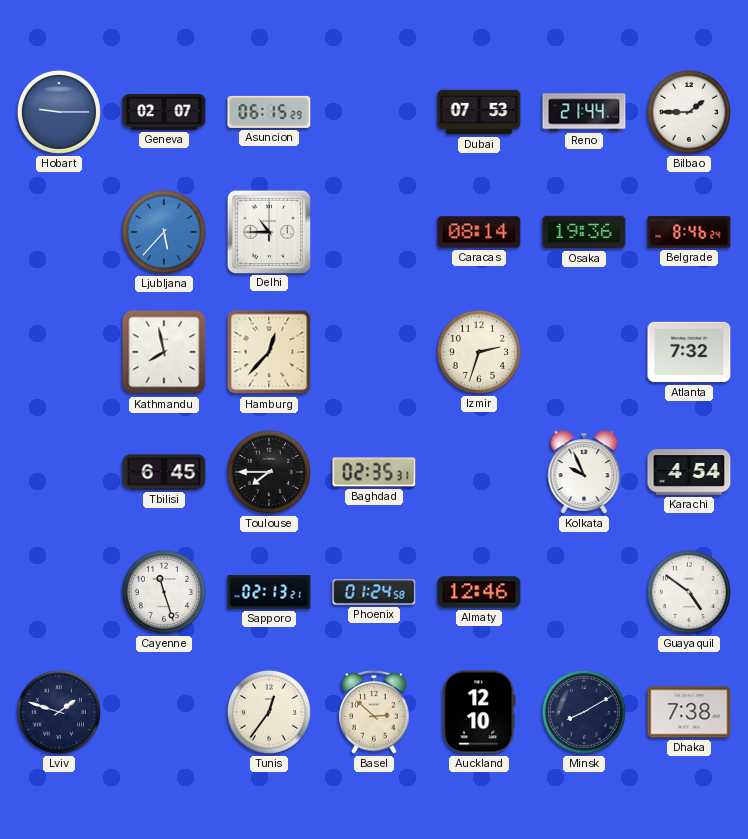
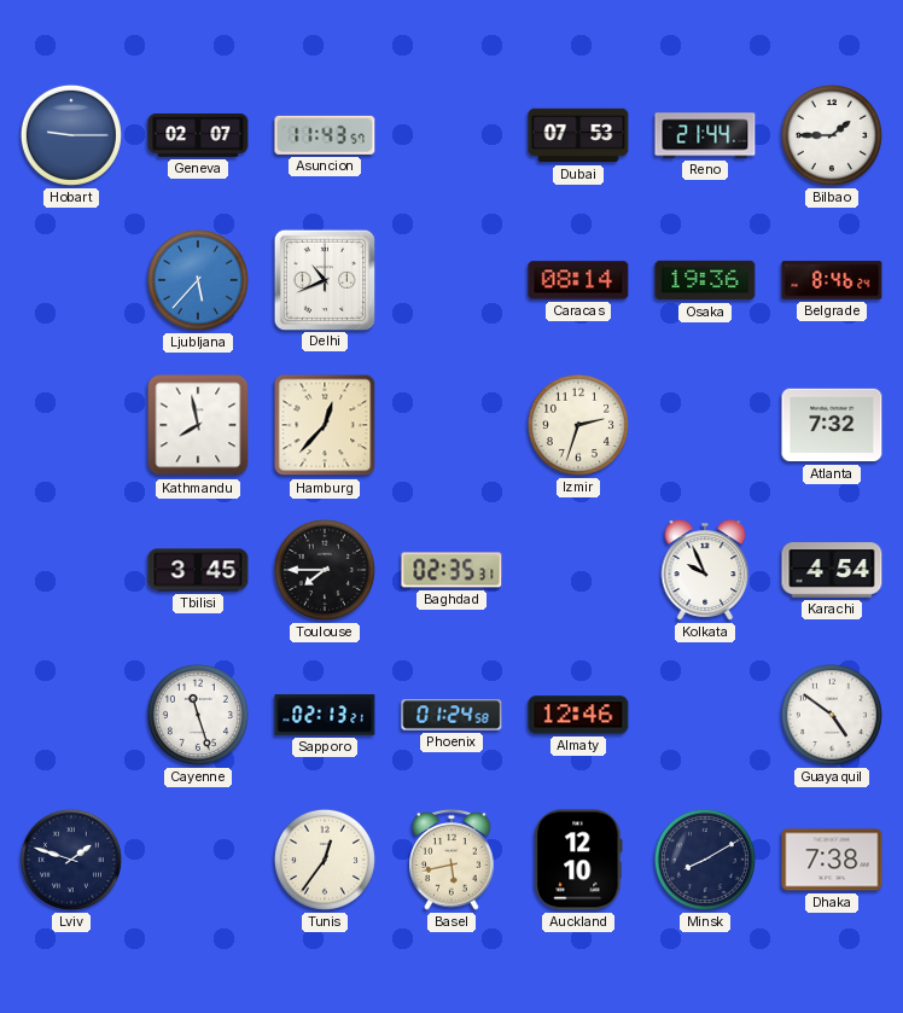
Asuncion: 06:15 -> 11:43 (325, 135)
Delhi: 10:45 -> 10:41 (324, 279)
Tbilisi: 6:45 -> 3:45 (198, 570)
Basel: 2:52 -> 5:43 (451, 861)
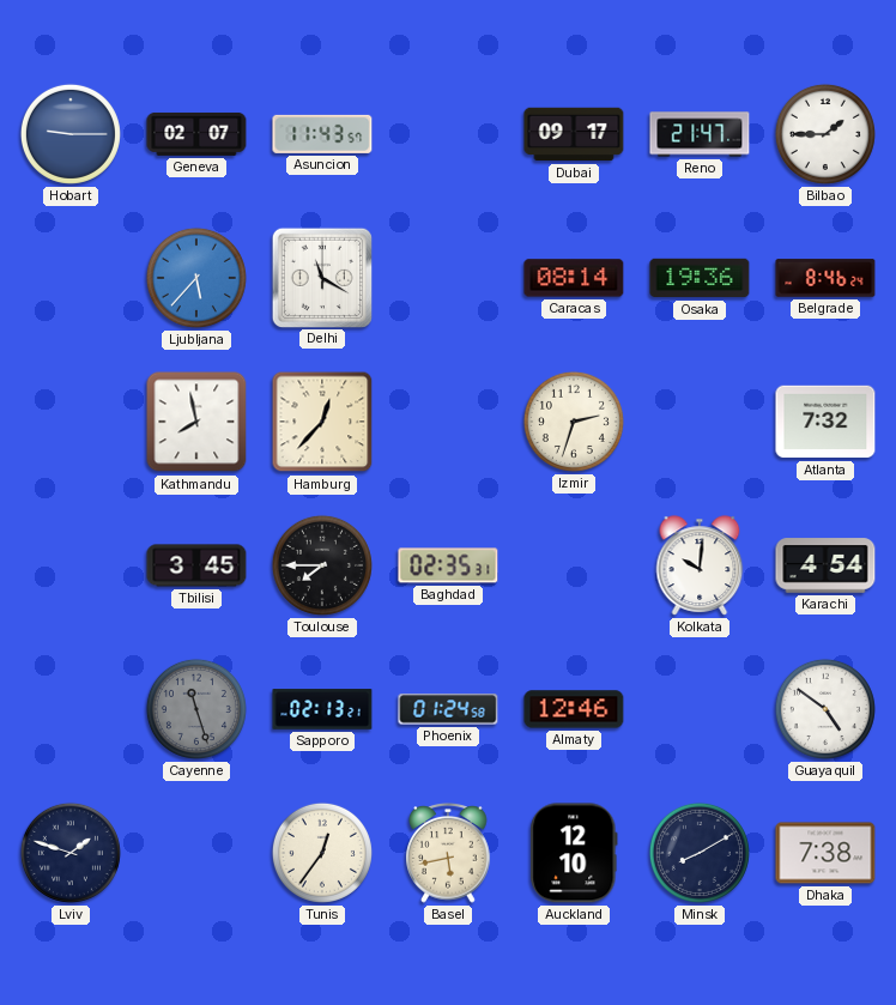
Dubai: 07:53 -> 09:17 (574, 134)
Reno: 21:44 -> 21:47 (700, 134)
Delhi: 10:41 -> 11:20 (321, 277)
Kolkata: 9:56 -> 10:01 (700, 565)
Cayenne dial: white -> grey (196, 709)
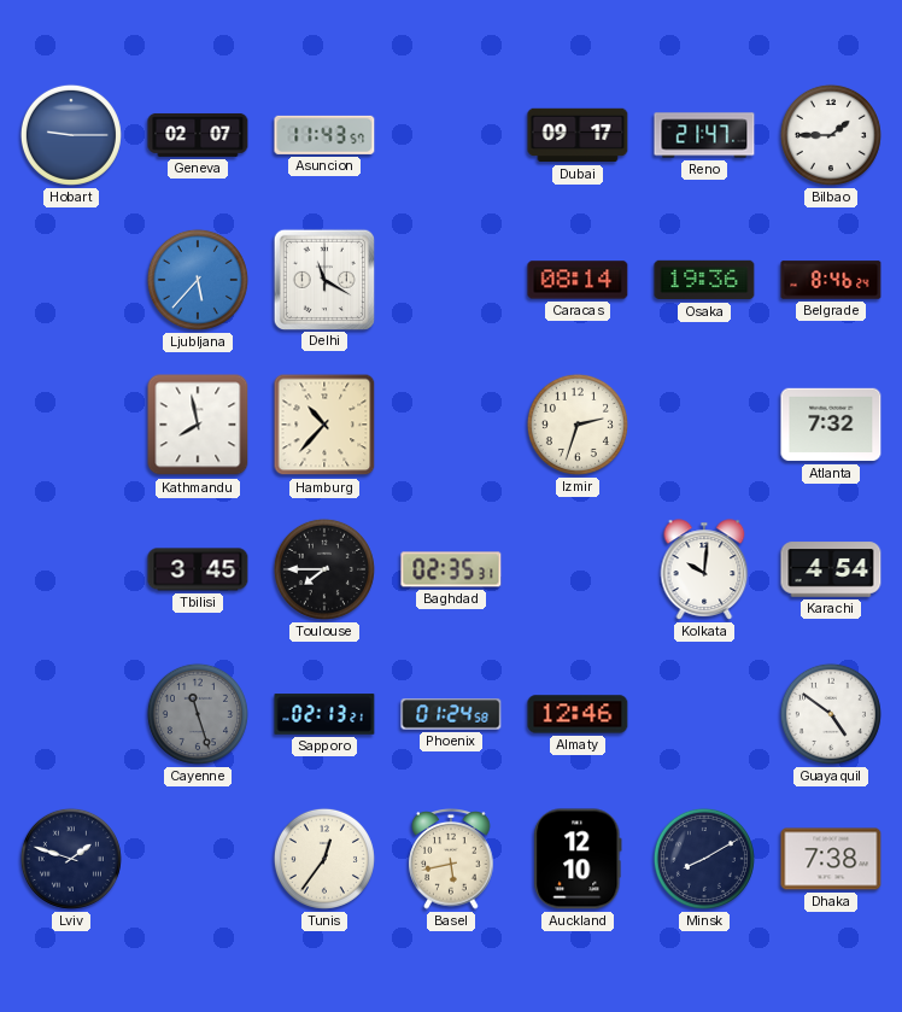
Hamburg: 12:37 -> 10:37 (324, 425)
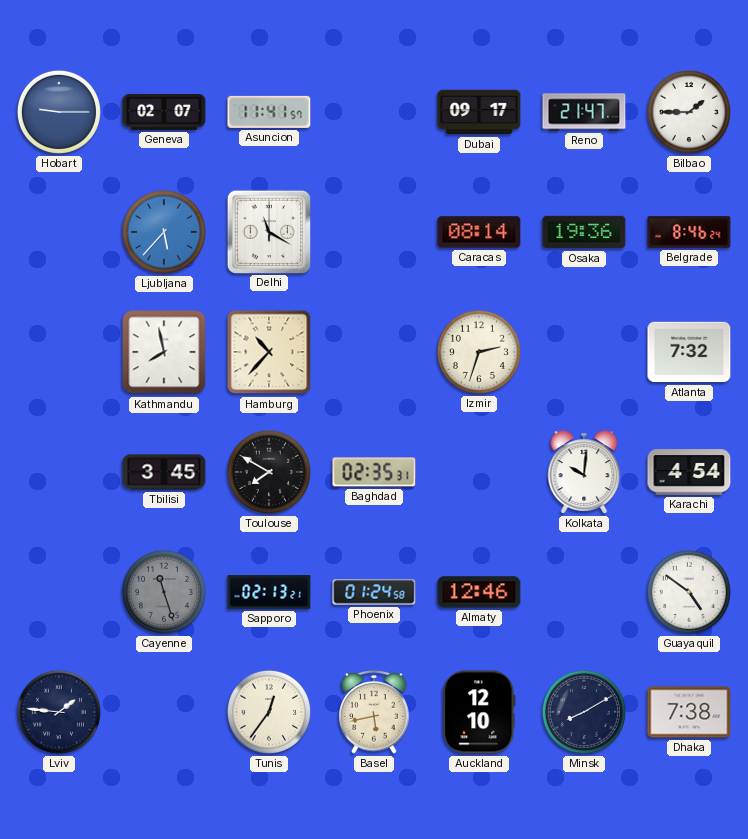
Asuncion: 11:43 -> 11:41 (269, 112)
Toulouse: 7:45 -> 7:50 (269, 472)
Lviv: 1:48 -> 1:46 (59, 712)
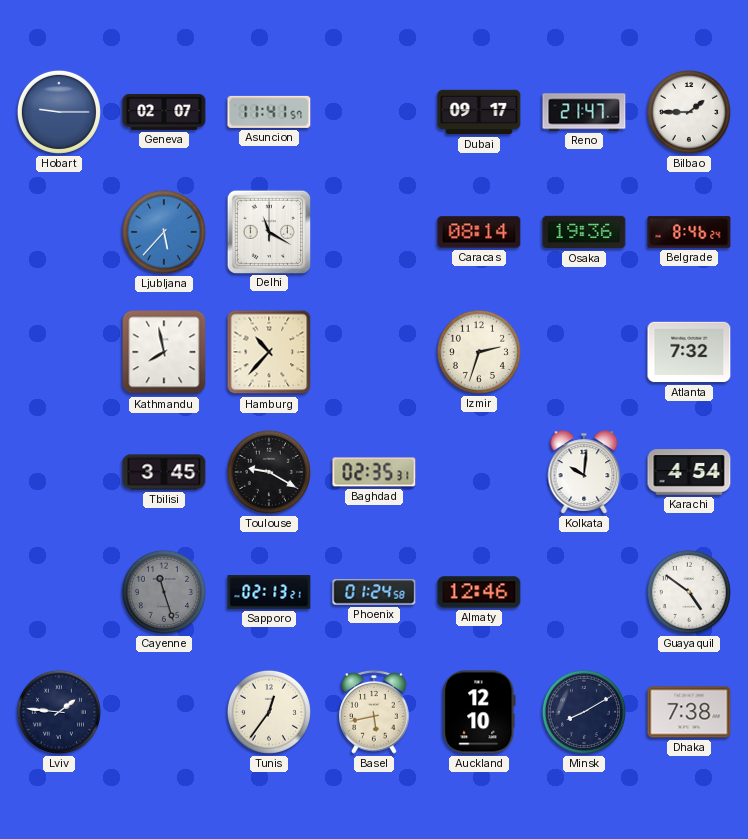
Toulouse: 7:50 -> 9:20 (269, 472)
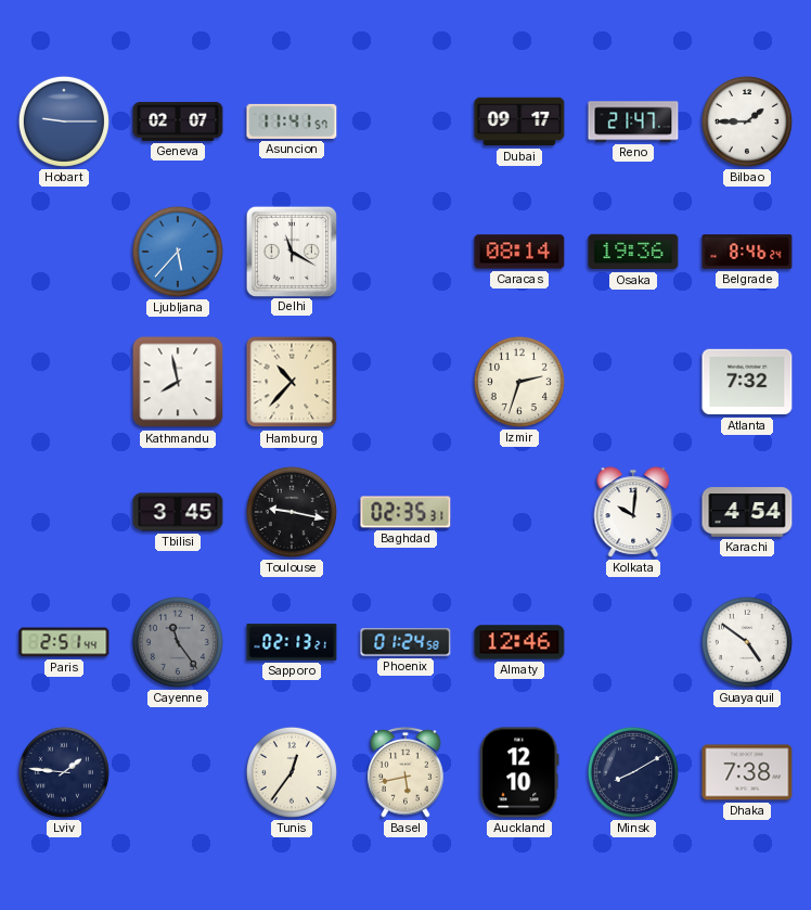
Toulouse: 9:20 -> 9:17 (292, 512)
Paris: none -> 2:51 (64, 642)
Cayenne: 11:27 -> 11:24 (178, 642)
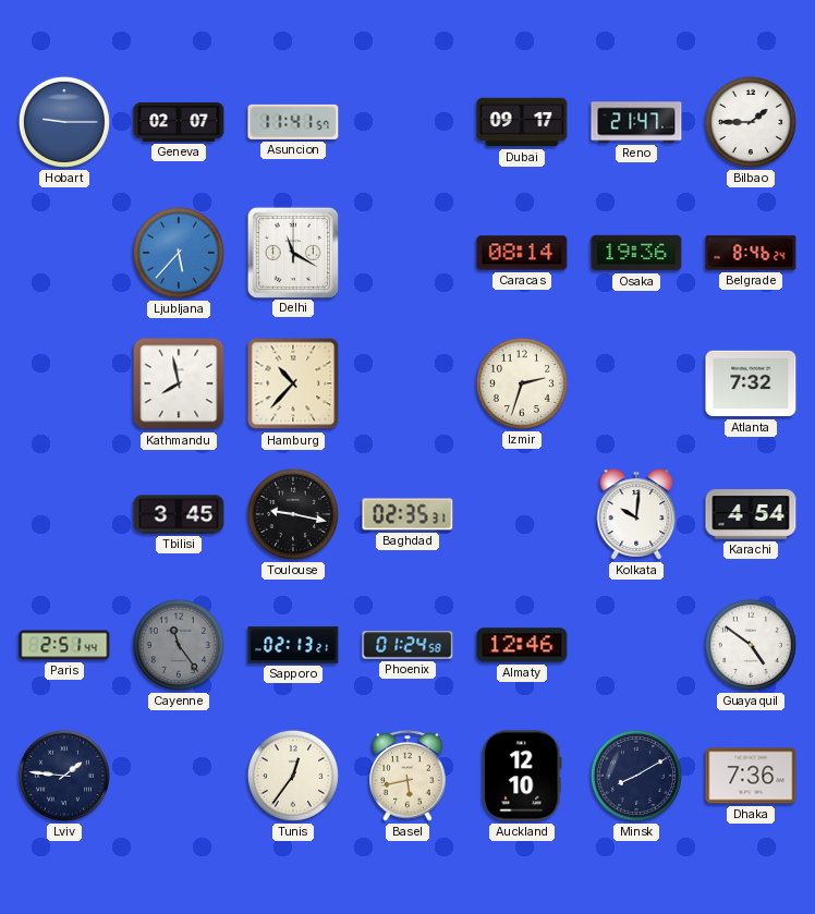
Dhaka: 7:38 -> 7:36 (751, 776)
